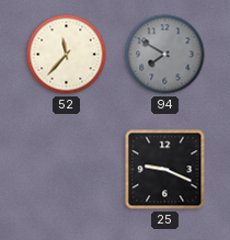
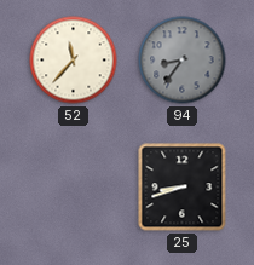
94: 7:50 -> 8:36 (183, 61)
25: 9:19 -> 8:42 (183, 188)
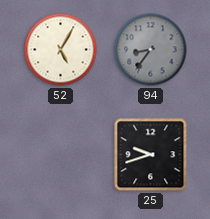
52: 11:37 -> 5:05 (61, 50)
25: 8:42 -> 9:42 (151, 155)
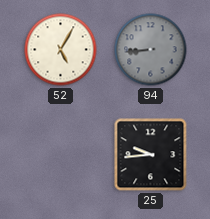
94: 8:36 -> 8:44 (151, 50)
25: 9:42 -> 9:44 (151, 155)
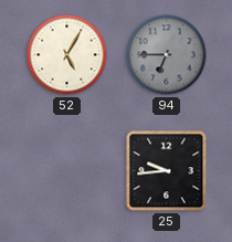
94: 8:44 -> 6:45 (167, 55)
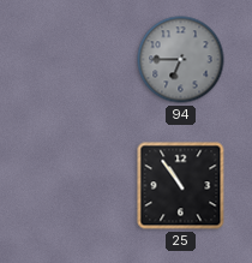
52: 5:05 -> none (67, 55)
25: 9:44 -> 10:54 (181, 186)
